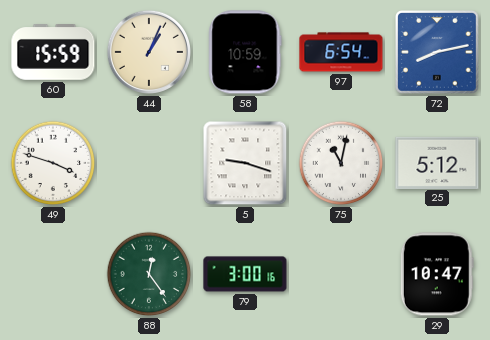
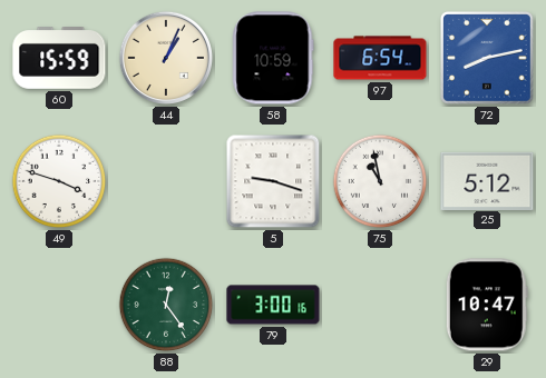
75: 11:02 -> 10:58 (380, 181)
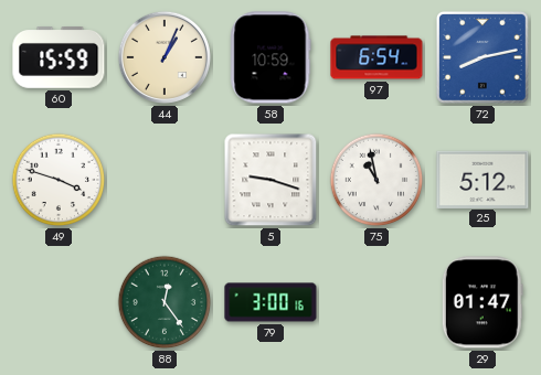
29: 10:47 -> 01:47 (482, 302)
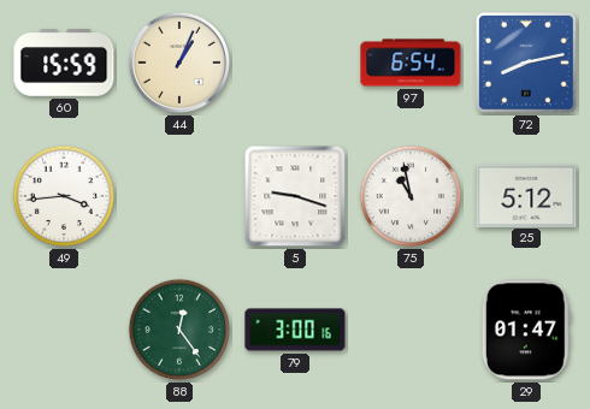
58: 10:59 -> none (270, 57)
49: 3:48 -> 3:44 (64, 196)
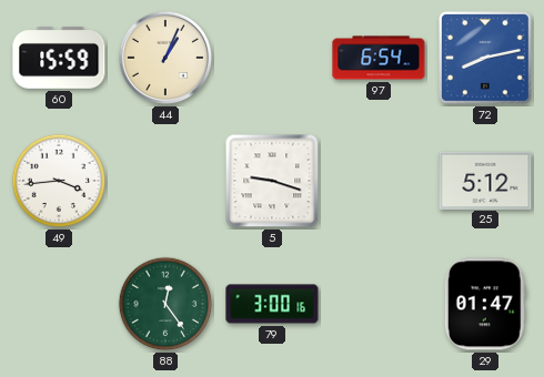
75: 10:58 -> none (411, 196)
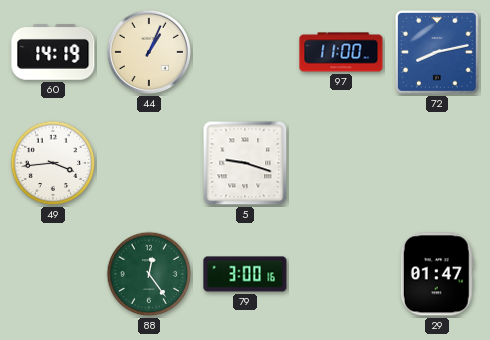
60: 15:59 -> 14:19 (53, 53)
97: 6:54 -> 11:00 (341, 52)
25: 5:12 -> none (485, 180)
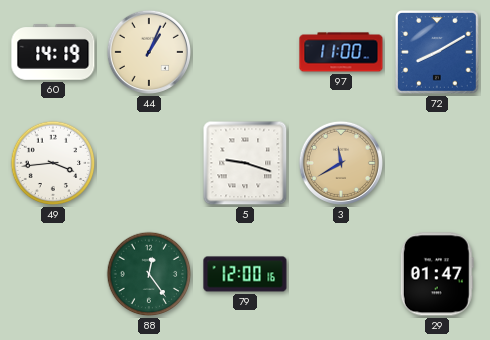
72: 8:13 -> 8:10 (438, 53)
3: none -> 11:40 (341, 163)
79: 3:00 -> 12:00 (245, 274)
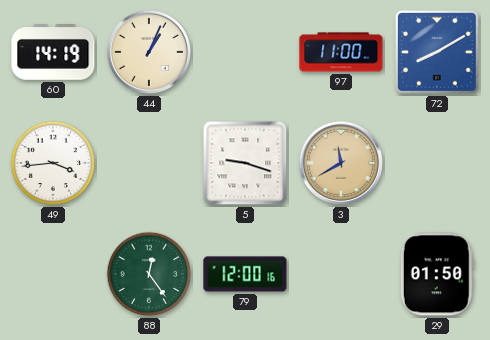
29: 01:47 -> 01:50 (437, 274)
